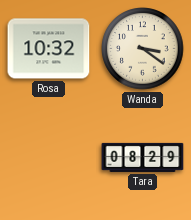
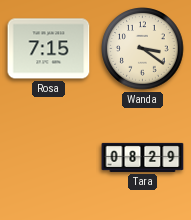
Rosa: 10:32 -> 7:15 (49, 49)
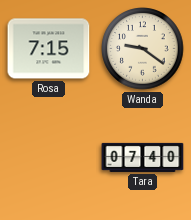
Wanda: 3:21 -> 9:21 (143, 49)
Tara: 08:29 -> 07:40 (143, 157)
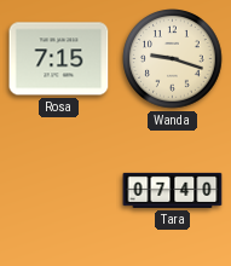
Wanda: 9:21 -> 9:18 (173, 59)
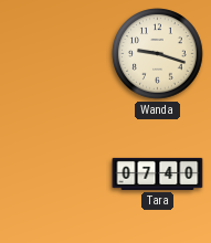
Rosa: 7:15 -> none (59, 59)
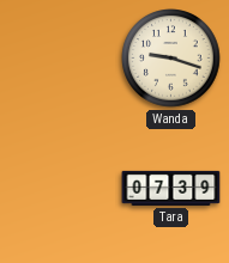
Tara: 07:40 -> 07:39 (171, 188)
